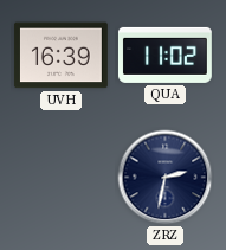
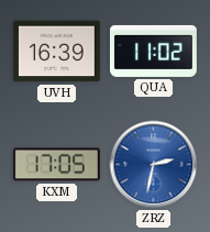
KXM: none -> 17:05 (56, 165)
ZRZ dial: navy -> blue (154, 165)
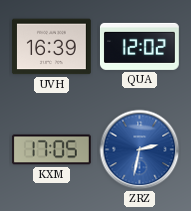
QUA: 11:02 -> 12:02 (139, 46)
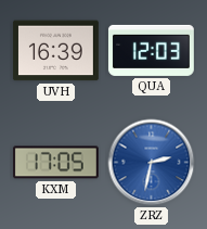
QUA: 12:02 -> 12:03 (151, 50)
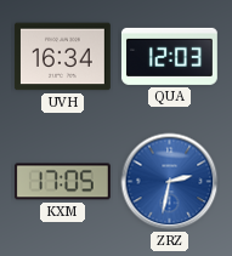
UVH: 16:39 -> 16:34 (62, 57)
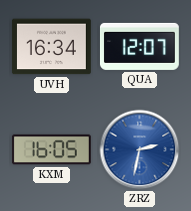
QUA: 12:03 -> 12:07 (139, 46)
KXM: 17:05 -> 16:05 (51, 150)
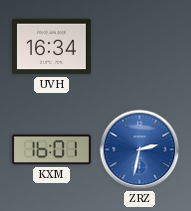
QUA: 12:07 -> none (139, 46)
KXM: 16:05 -> 16:01 (51, 150)
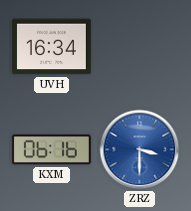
KXM: 16:01 -> 06:16 (51, 150)
ZRZ: 2:32 -> 3:30 (140, 150)
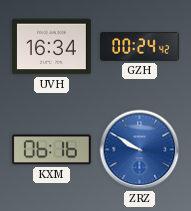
GZH: none -> 00:24 (139, 46)
ZRZ: 3:30 -> 9:50 (140, 150)
